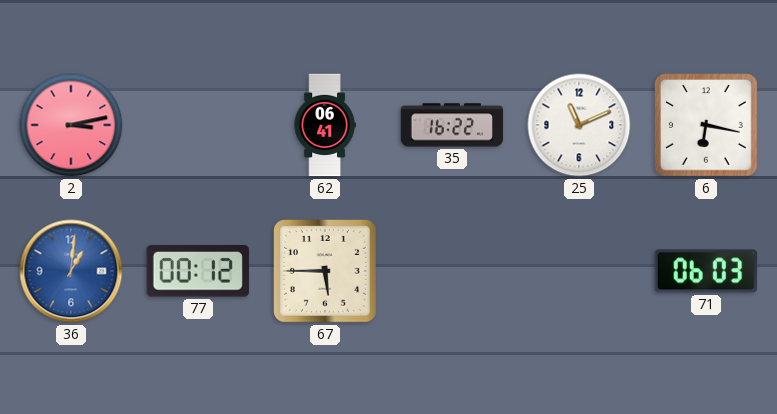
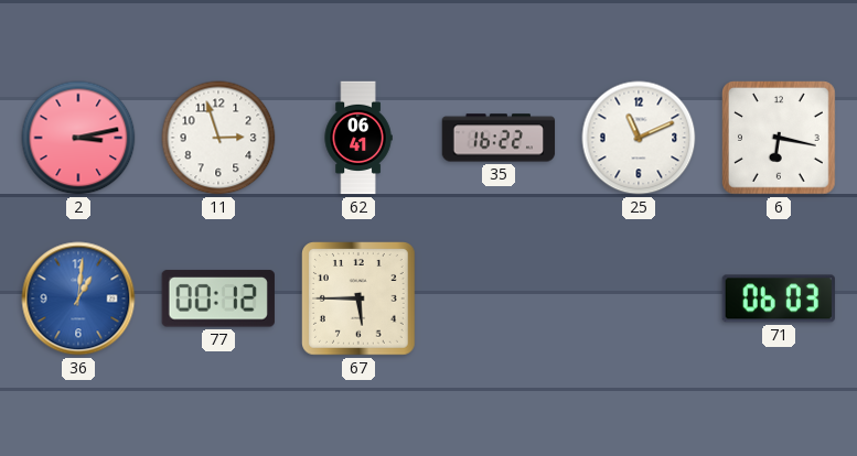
11: none -> 2:57 (218, 138)
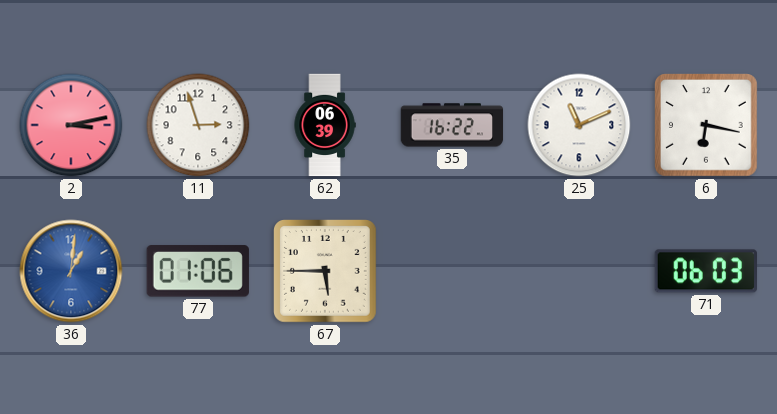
62: 06:41 -> 06:39 (325, 125)
77: 00:12 -> 01:06 (198, 271)
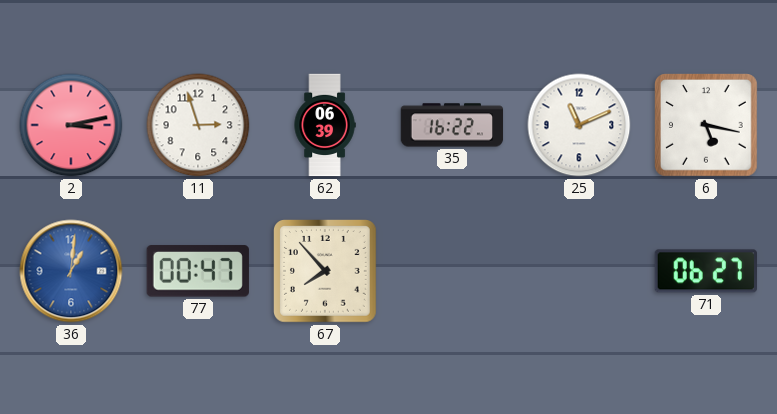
6: 6:17 -> 5:17 (707, 126)
77: 01:06 -> 00:47 (198, 271)
67: 5:45 -> 7:53 (326, 272)
71: 06:03 -> 06:27 (705, 271)
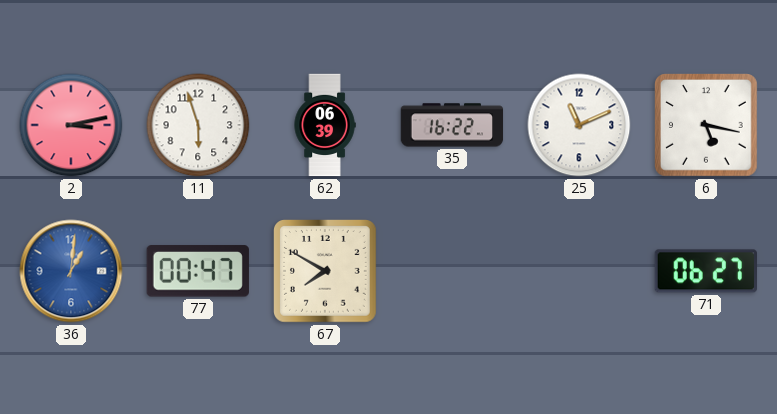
11: 2:57 -> 5:57 (198, 125)
67: 7:53 -> 7:50 (326, 272)
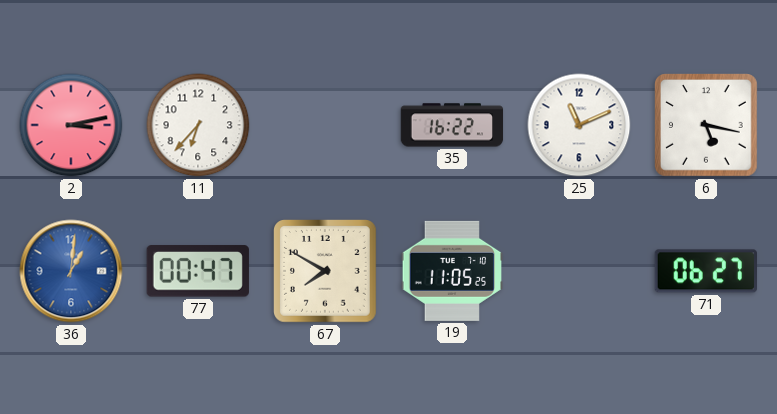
11: 5:57 -> 6:37 (198, 125)
62: 06:39 -> none (325, 125)
19: none -> 11:05 (452, 271)
